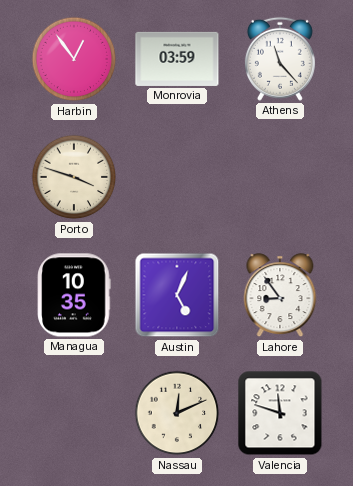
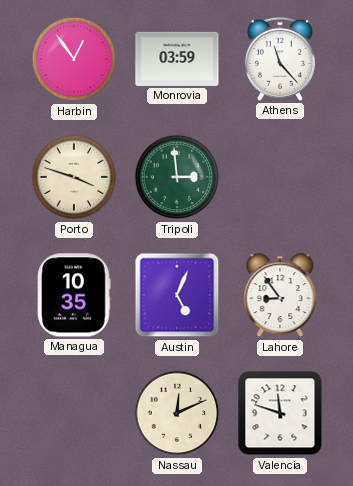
Tripoli: none -> 2:59 (177, 177)
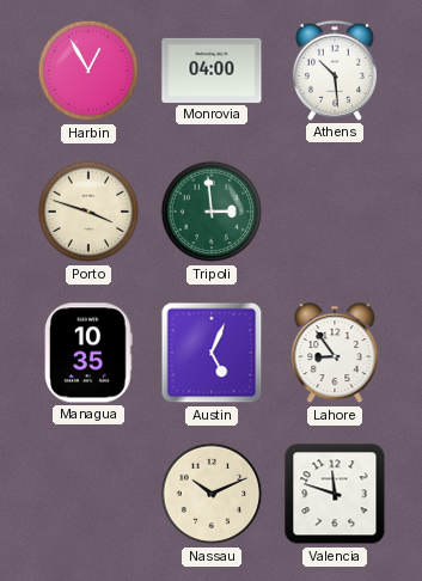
Harbin: 12:54 -> 12:55 (88, 71)
Monrovia: 03:59 -> 04:00 (212, 71)
Athens: 11:23 -> 10:29 (335, 71)
Nassau: 12:11 -> 10:11 (212, 494)
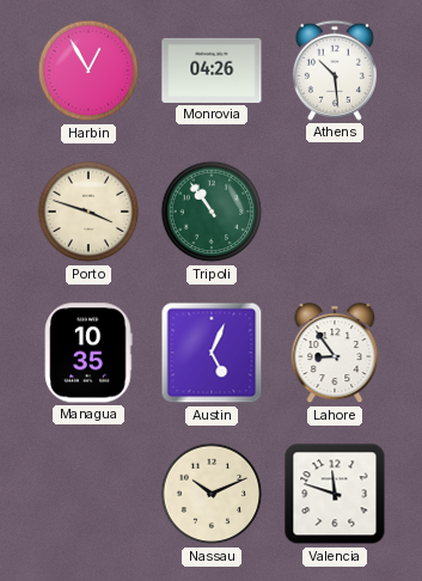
Monrovia: 04:00 -> 04:26 (212, 71)
Tripoli: 2:59 -> 10:54 (212, 212)
